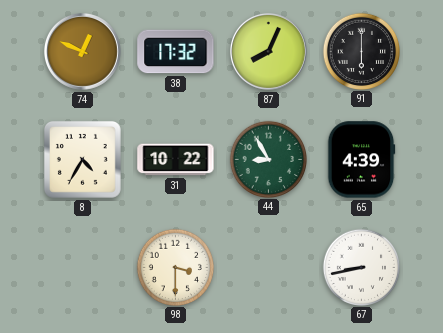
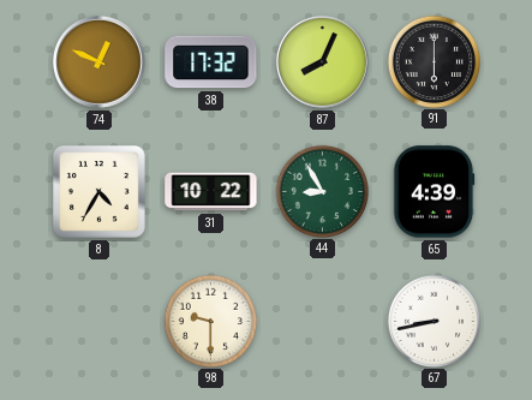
98: 3:30 -> 9:30 (210, 321)
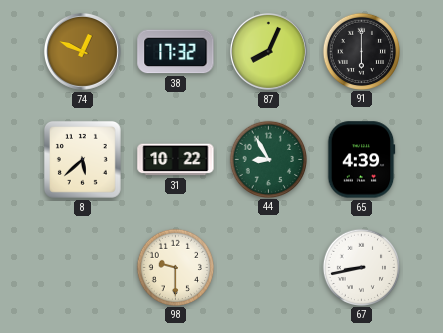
8: 4:35 -> 5:38 (82, 159)
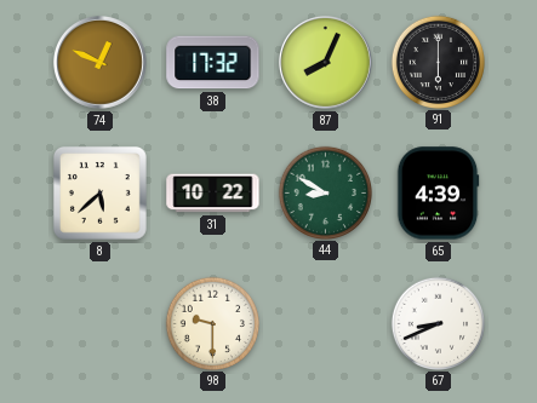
44: 8:55 -> 8:50 (325, 192)
67: 8:43 -> 8:41 (438, 323)
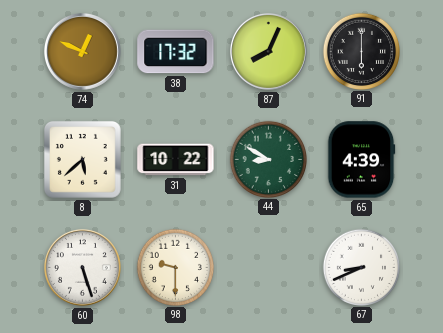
60: none -> 5:27 (82, 267)
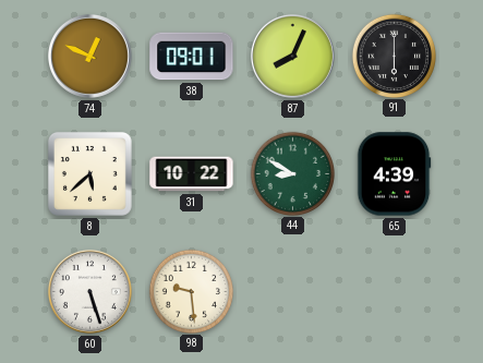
38: 17:32 -> 09:01 (192, 57)
98: 9:30 -> 9:29 (191, 291)
67: 8:41 -> none (361, 267)
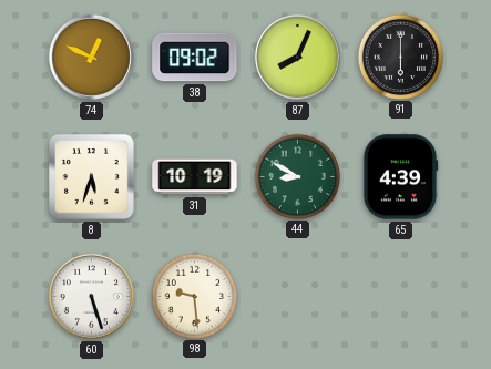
38: 09:01 -> 09:02 (195, 58)
8: 5:38 -> 5:33 (91, 176)
31: 10:22 -> 10:19 (195, 177)
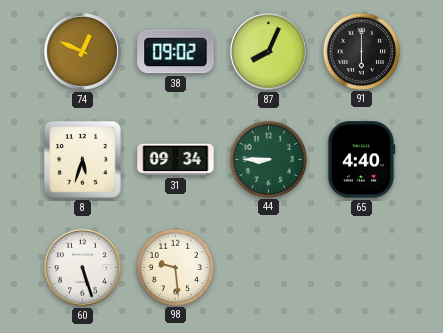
31: 10:19 -> 09:34 (176, 160)
44: 8:50 -> 8:45 (268, 159)
65: 4:39 -> 4:40 (361, 160)
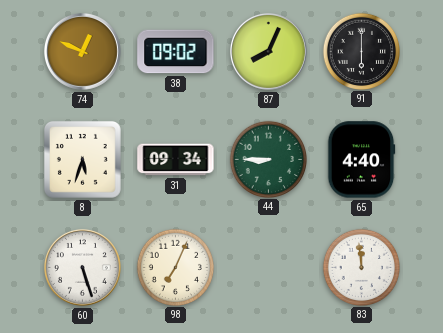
98: 9:29 -> 7:04 (175, 267)
83: none -> 11:59 (361, 267)
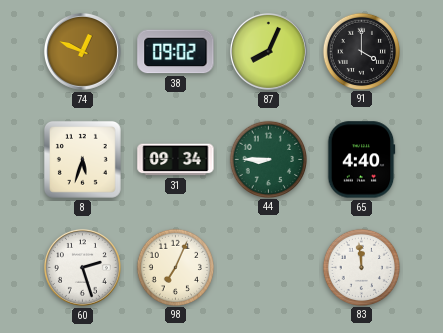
91: 6:00 -> 4:00 (361, 51)
60: 5:27 -> 2:27 (82, 267)
